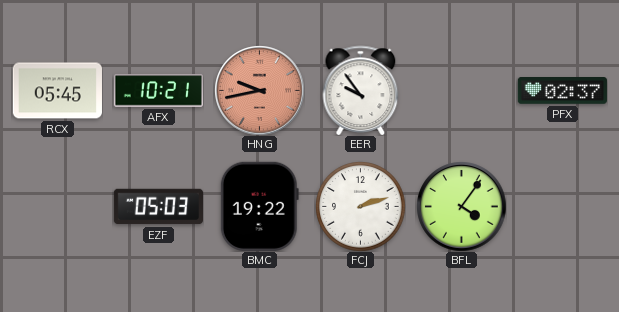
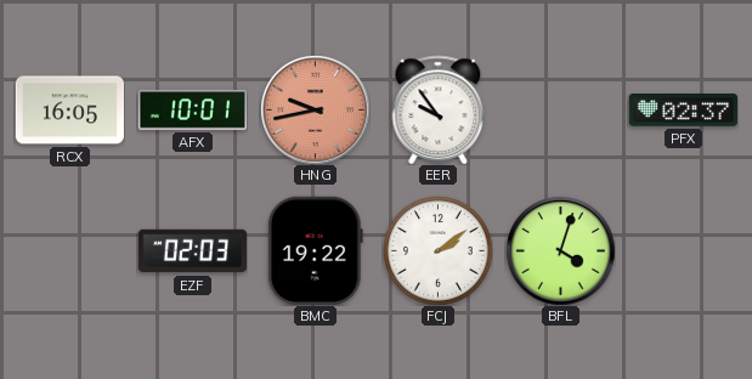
RCX: 05:45 -> 16:05 (69, 111)
AFX: 10:21 -> 10:01 (192, 111)
EZF: 05:03 -> 02:03 (192, 251)
FCJ: 2:12 -> 2:09 (437, 250)
BFL: 4:06 -> 4:03 (560, 250)
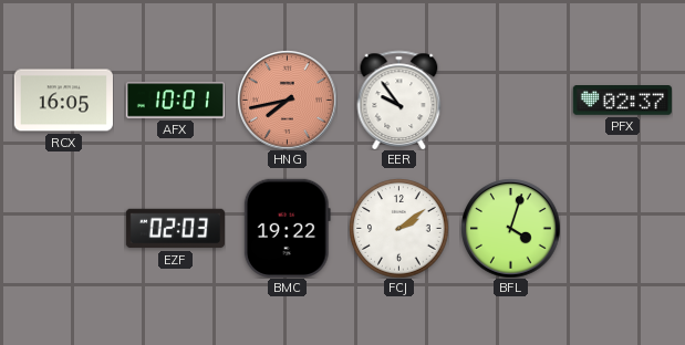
HNG: 9:43 -> 7:43 (287, 100)
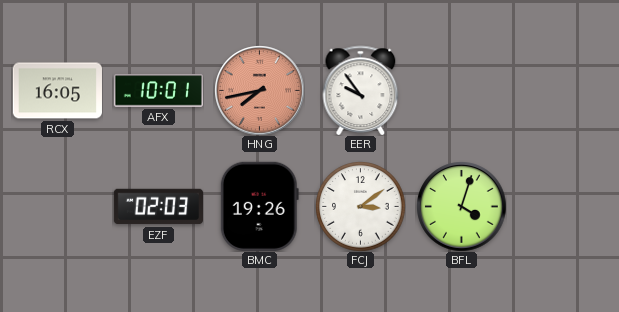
PFX: 02:37 -> none (622, 101)
BMC: 19:22 -> 19:26 (259, 206)
FCJ: 2:09 -> 3:09 (360, 206)
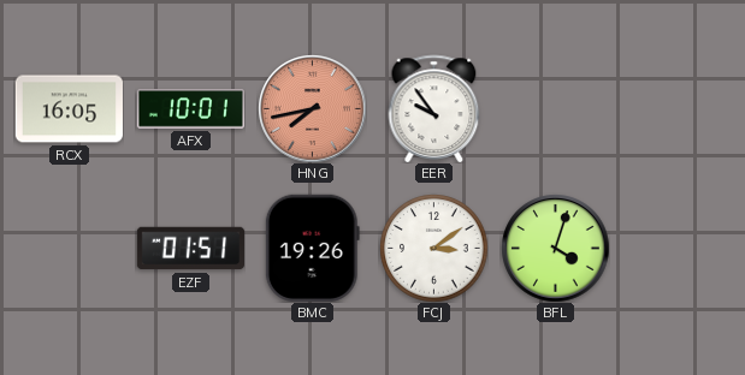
EZF: 02:03 -> 01:51 (190, 249)
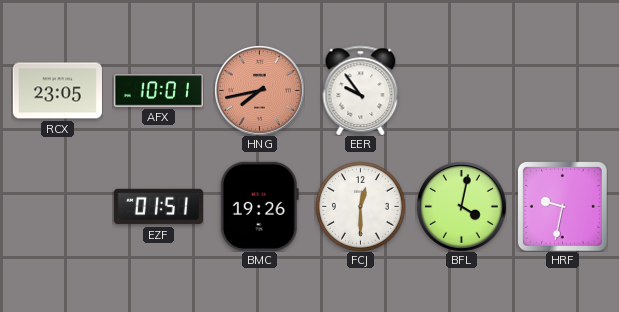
RCX: 16:05 -> 23:05 (57, 91)
FCJ: 3:09 -> 12:30 (360, 206)
BFL: 4:03 -> 4:02 (461, 206)
HRF: none -> 9:32 (562, 206)
